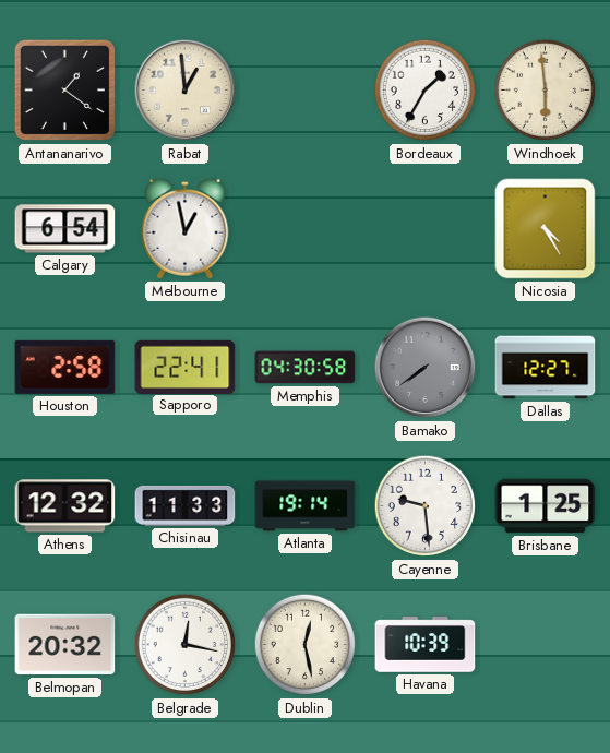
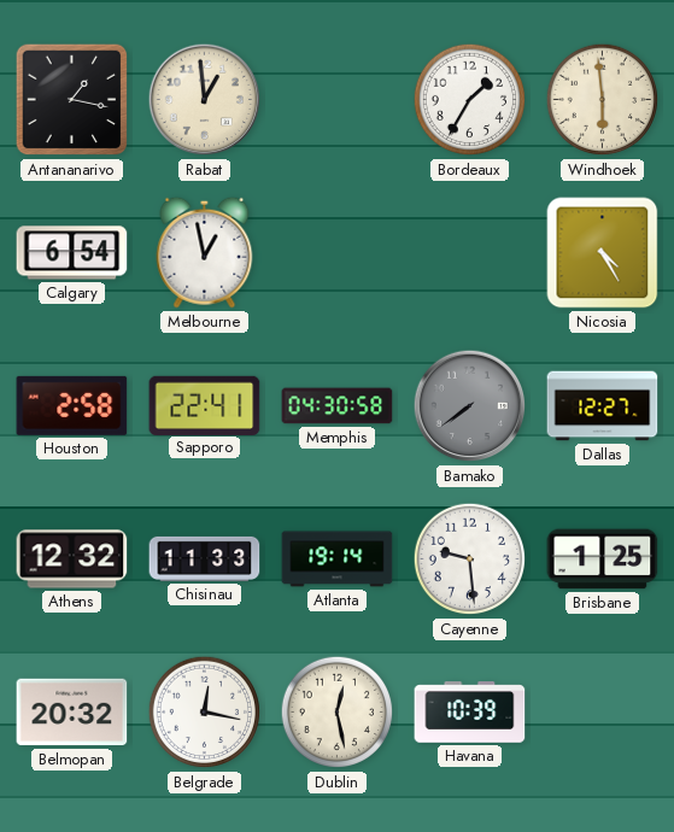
Antananarivo: 1:21 -> 1:17 (72, 100)
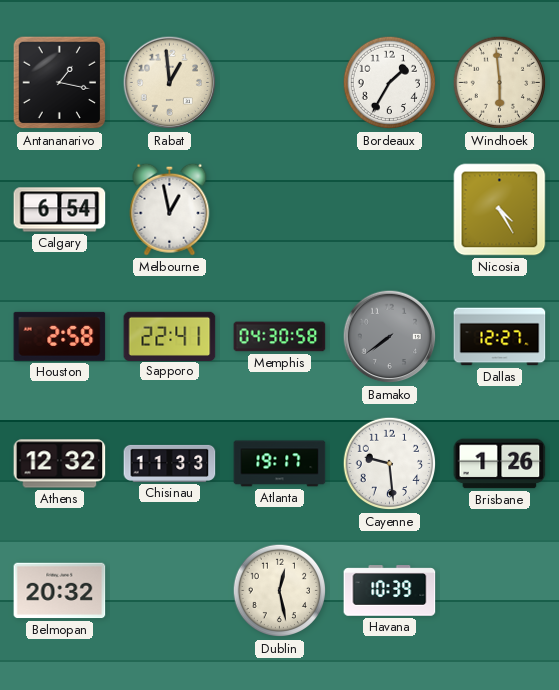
Atlanta: 19:14 -> 19:17 (280, 464)
Brisbane: 1:25 -> 1:26 (500, 464)
Belgrade: 12:17 -> none (205, 713)
